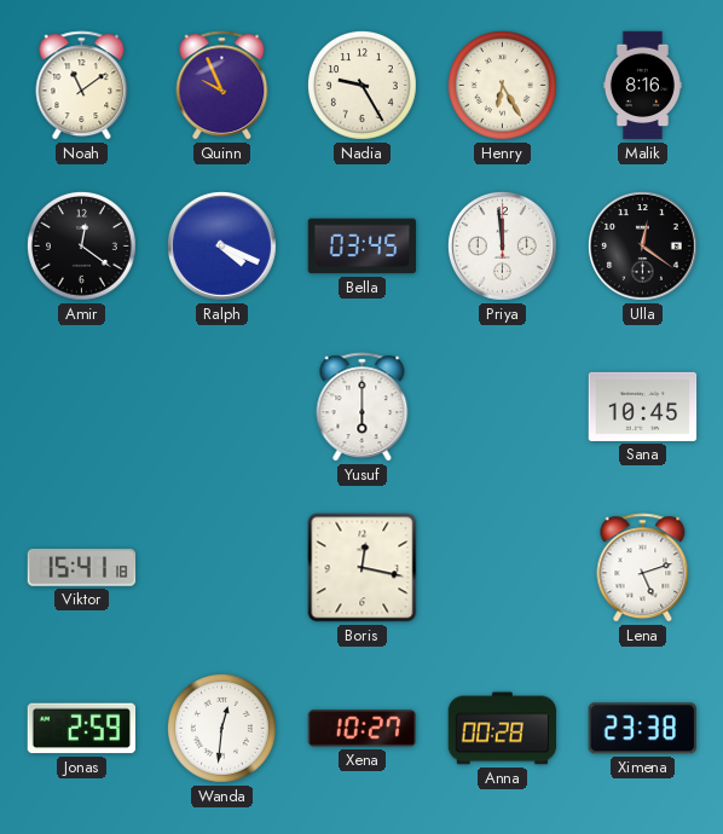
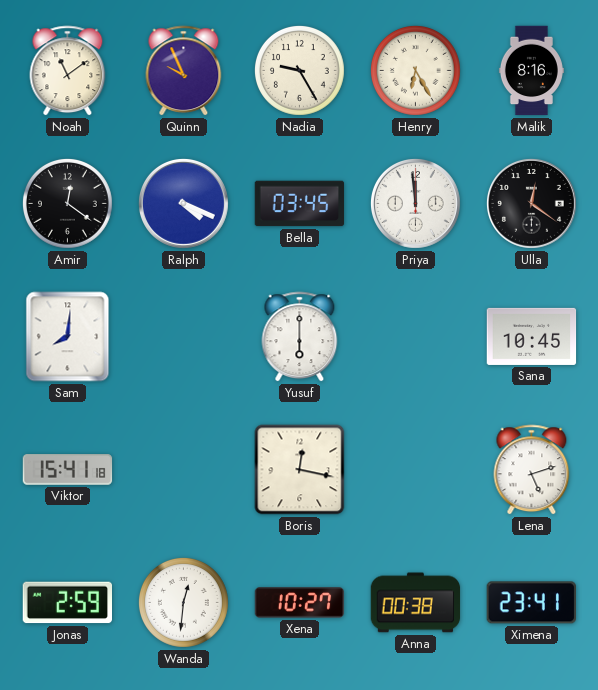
Sam: none -> 8:01 (68, 337)
Anna: 00:28 -> 00:38 (416, 603)
Ximena: 23:38 -> 23:41 (531, 603)
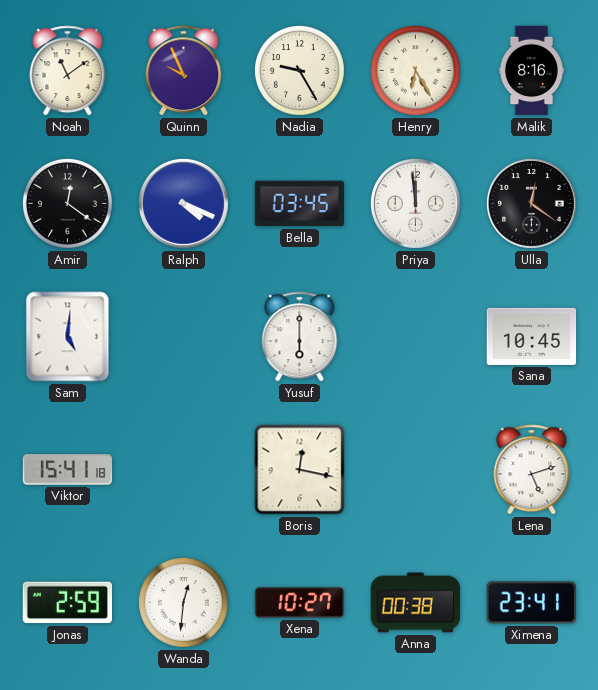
Sam: 8:01 -> 5:01 (68, 337)
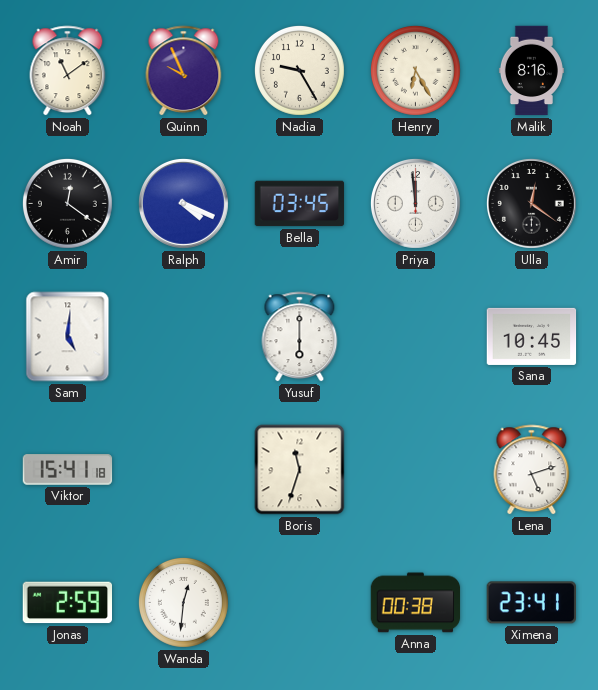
Boris: 12:17 -> 11:33 (300, 470)
Xena: 10:27 -> none (300, 603)
